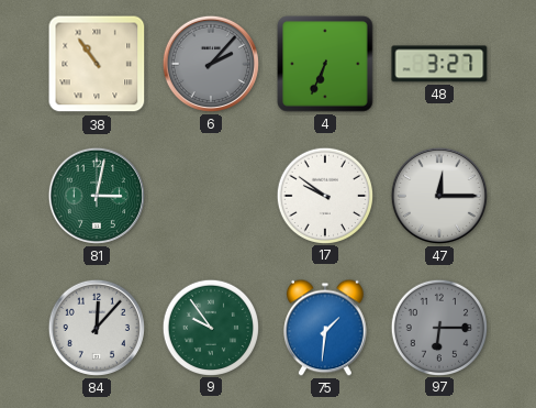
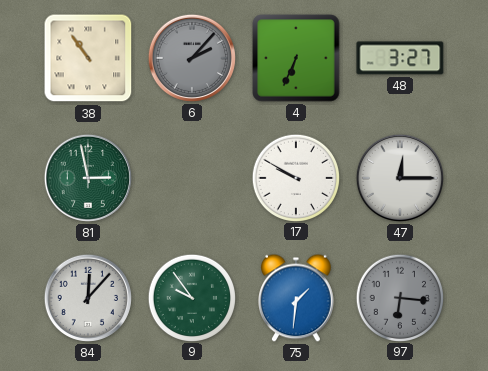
81: 3:02 -> 2:58 (88, 178)
17: 9:51 -> 9:50 (295, 177)
97: 6:15 -> 6:16 (399, 297)
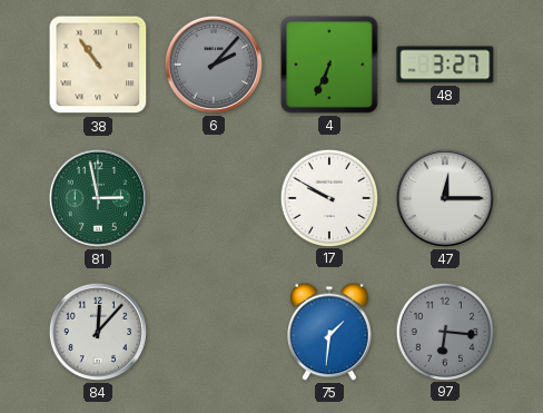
9: 9:54 -> none (191, 297)
